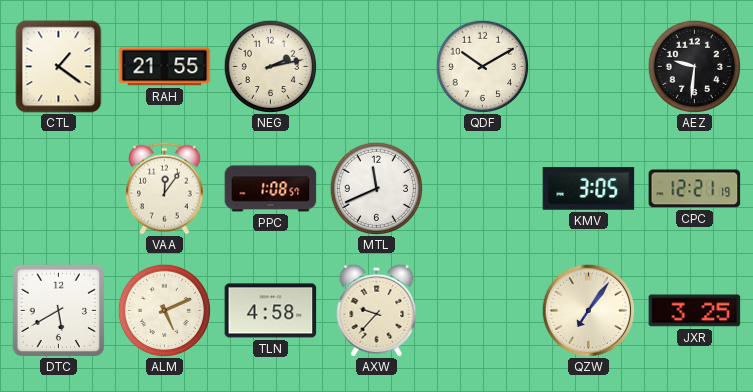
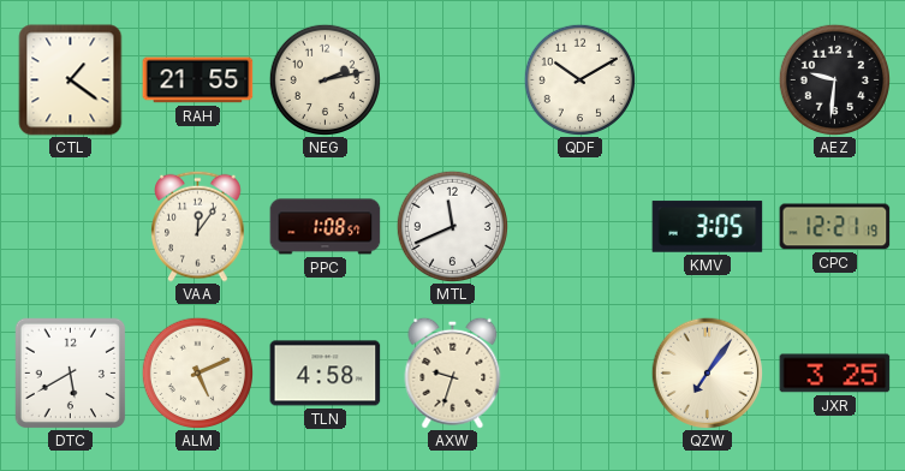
AXW: 9:37 -> 9:33 (453, 372)
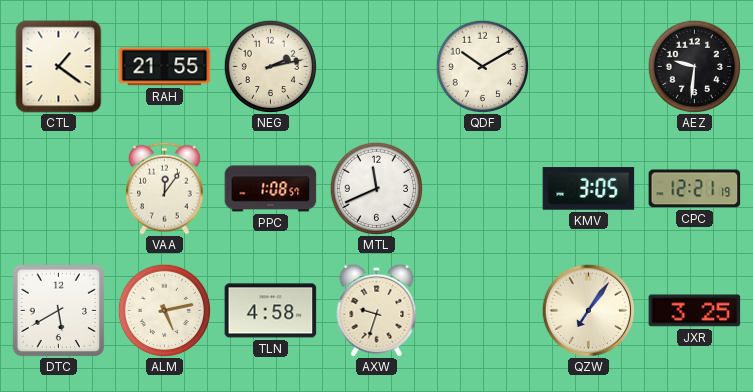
ALM: 5:11 -> 5:13 (164, 310)
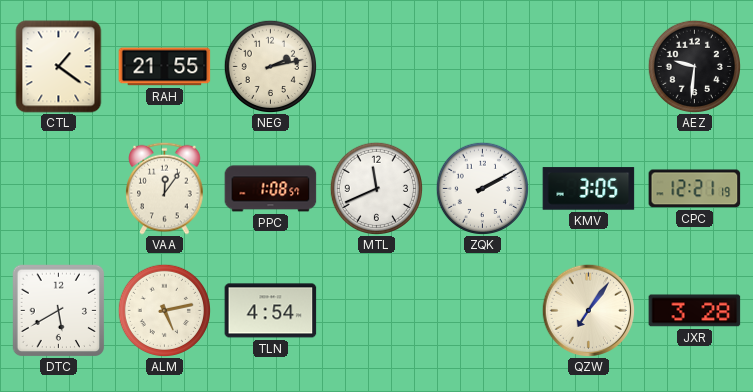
QDF: 10:10 -> none (482, 66)
ZQK: none -> 2:10 (482, 188)
TLN: 4:58 -> 4:54 (271, 311)
AXW: 9:33 -> none (377, 310)
JXR: 3:25 -> 3:28 (695, 311)
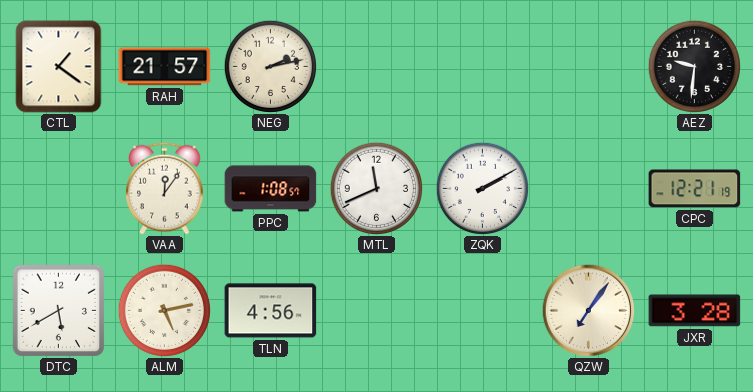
RAH: 21:55 -> 21:57 (165, 67)
KMV: 3:05 -> none (589, 189)
TLN: 4:54 -> 4:56 (271, 311)
